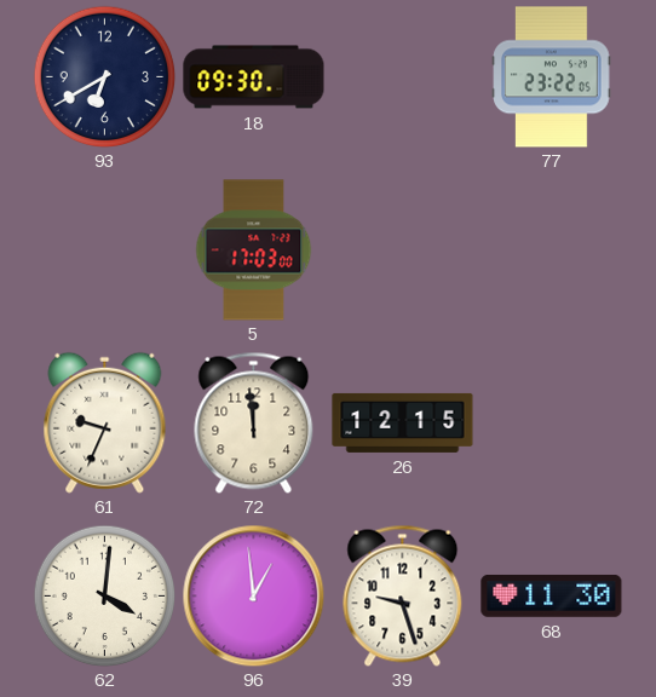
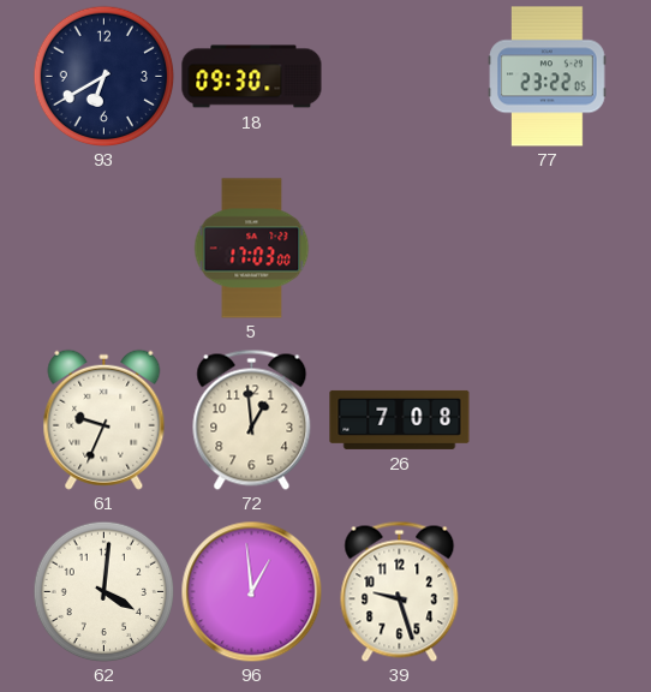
72: 11:59 -> 12:59 (252, 419)
26: 12:15 -> 7:08 (400, 419)
68: 11:30 -> none (552, 597)
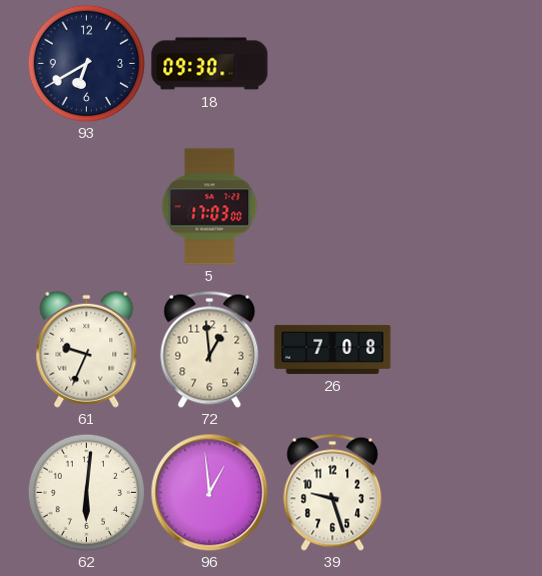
77: 23:22 -> none (548, 77)
62: 4:01 -> 6:01 (86, 492)
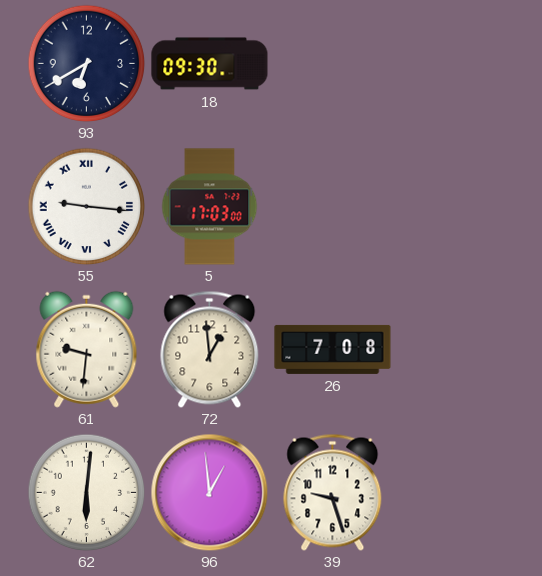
55: none -> 9:16 (86, 206)
61: 9:34 -> 9:31 (87, 349)
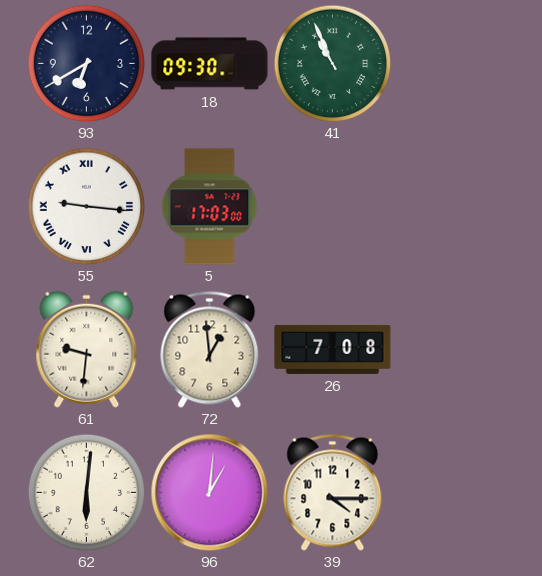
41: none -> 10:56 (332, 63)
96: 12:59 -> 1:01 (209, 492)
39: 9:27 -> 4:15 (333, 492)
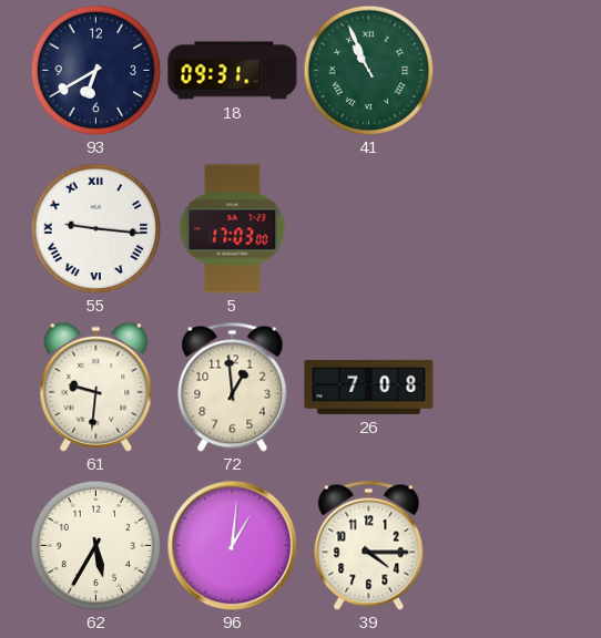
18: 09:30 -> 09:31 (233, 71)
62: 6:01 -> 5:35 (95, 545)
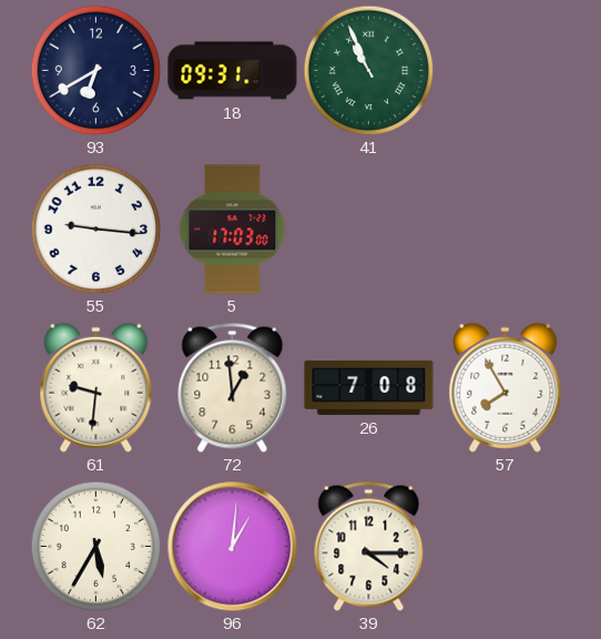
55 numerals: Roman -> Arabic (95, 229)
57: none -> 7:55 (506, 387)
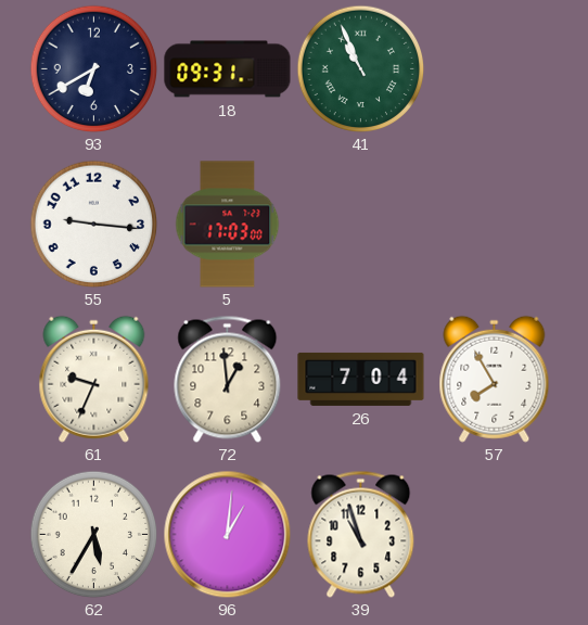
61: 9:31 -> 9:34 (94, 379)
26: 7:08 -> 7:04 (361, 379)
39: 4:15 -> 10:57 (361, 534)
